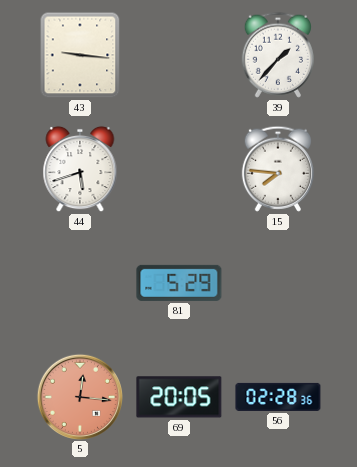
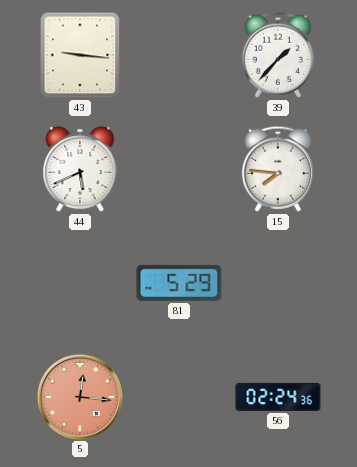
44: 5:42 -> 5:41 (80, 169)
69: 20:05 -> none (179, 397)
56: 02:28 -> 02:24 (278, 397)
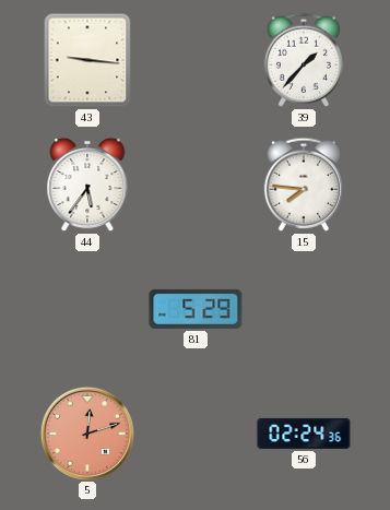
44: 5:41 -> 5:36 (87, 185)
5: 12:16 -> 12:12 (86, 432)
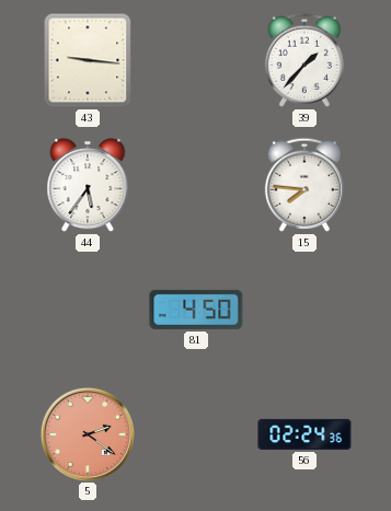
81: 5:29 -> 4:50 (196, 310)
5: 12:12 -> 2:21 (87, 433)
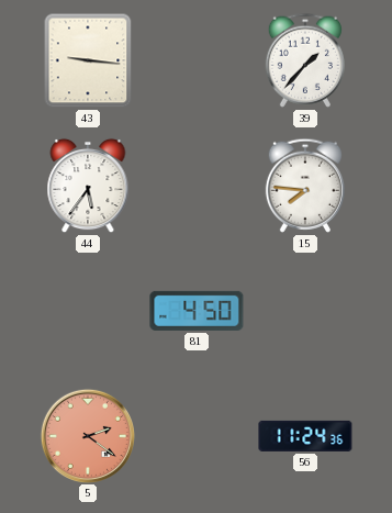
56: 02:24 -> 11:24 (305, 436)
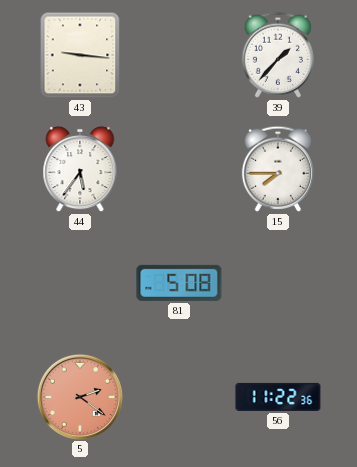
15: 7:46 -> 7:45 (278, 169)
81: 4:50 -> 5:08 (179, 283)
56: 11:24 -> 11:22 (278, 397)
